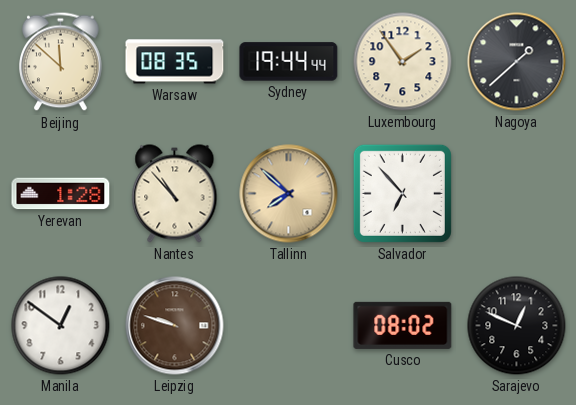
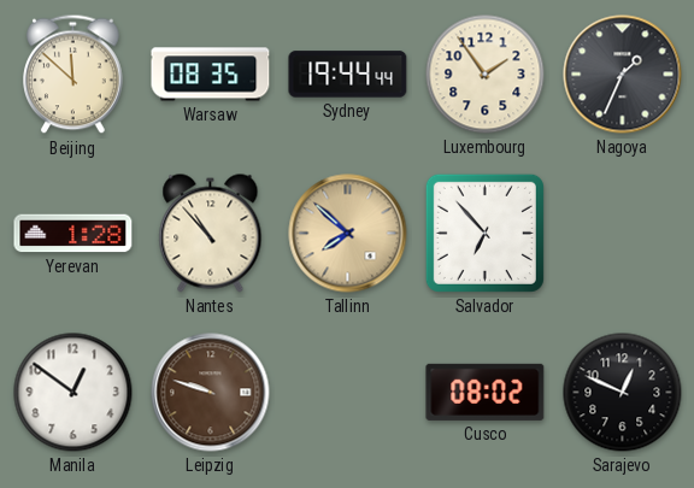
Nagoya: 1:38 -> 1:34 (623, 75)
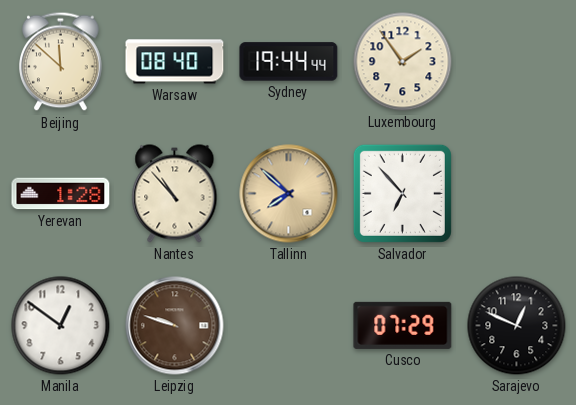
Warsaw: 08:35 -> 08:40 (175, 62)
Nagoya: 1:34 -> none (623, 75)
Cusco: 08:02 -> 07:29 (403, 325)
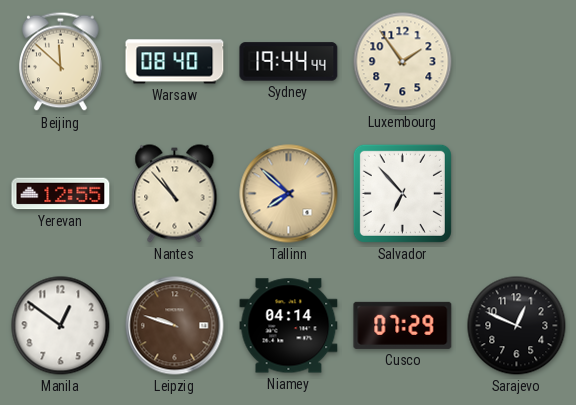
Yerevan: 1:28 -> 12:55 (61, 194)
Niamey: none -> 04:14 (289, 326)
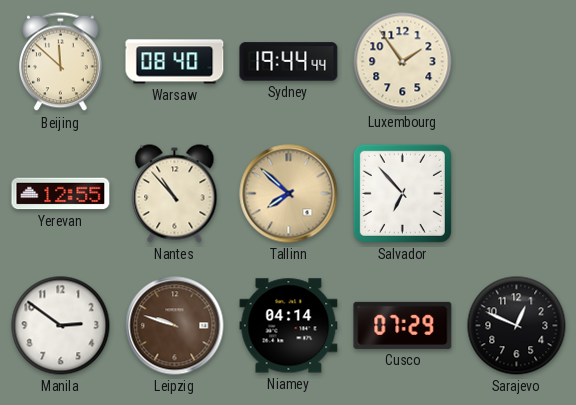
Manila: 12:51 -> 2:51 (61, 326)
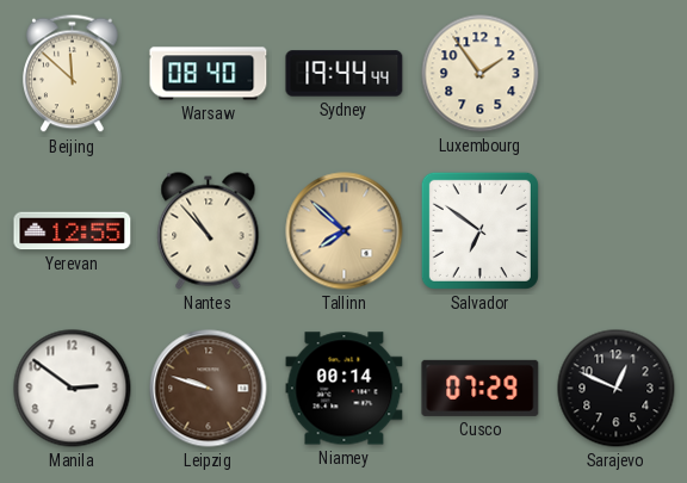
Salvador: 6:53 -> 6:51 (479, 230)
Niamey: 04:14 -> 00:14 (345, 389)
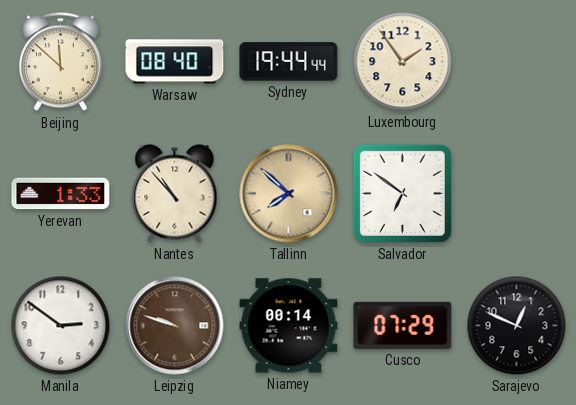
Yerevan: 12:55 -> 1:33 (61, 194)
